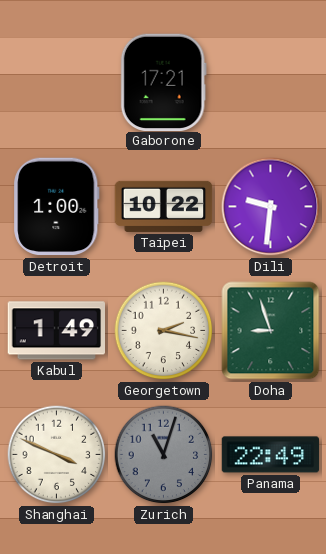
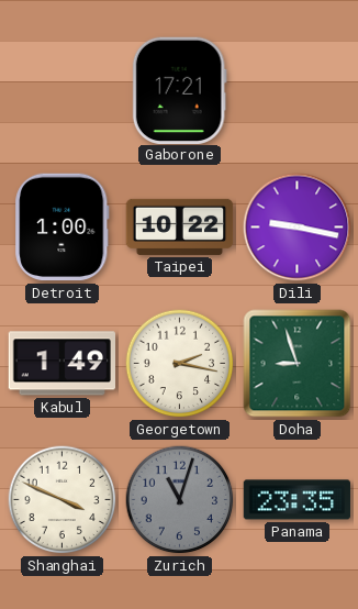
Dili: 9:31 -> 9:17 (298, 228)
Panama: 22:49 -> 23:35 (298, 500)
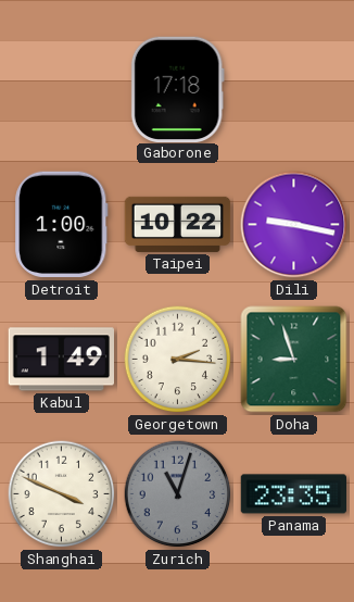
Gaborone: 17:21 -> 17:18 (177, 89)
Georgetown: 2:17 -> 2:16 (178, 360)
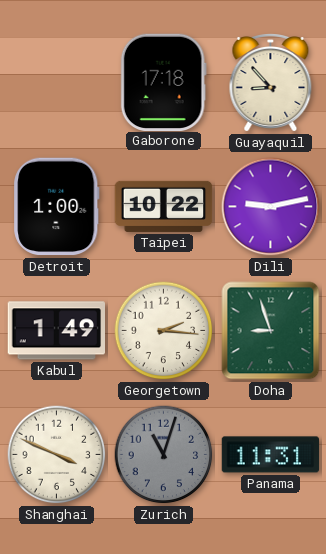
Guayaquil: none -> 8:53 (271, 83)
Dili: 9:17 -> 9:13 (271, 207)
Panama: 23:35 -> 11:31 (271, 455)
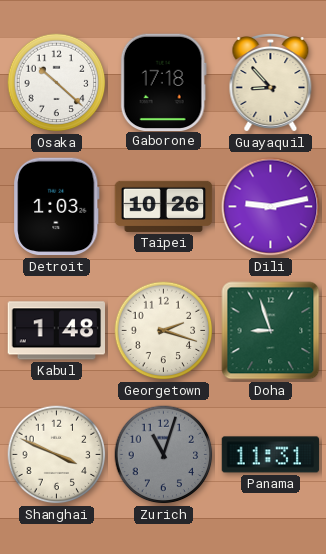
Osaka: none -> 10:22 (57, 83)
Detroit: 1:00 -> 1:03 (57, 207)
Taipei: 10:22 -> 10:26 (164, 206)
Kabul: 1:49 -> 1:48 (56, 331)
Georgetown: 2:16 -> 2:18 (164, 331)
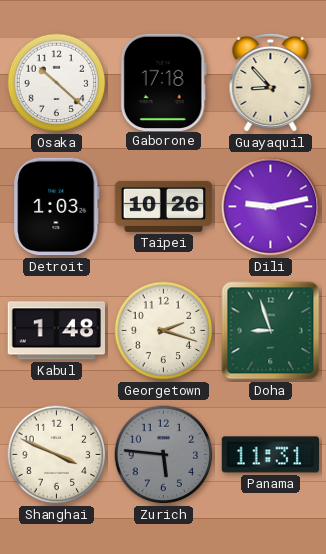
Zurich: 11:03 -> 5:46 (164, 455)
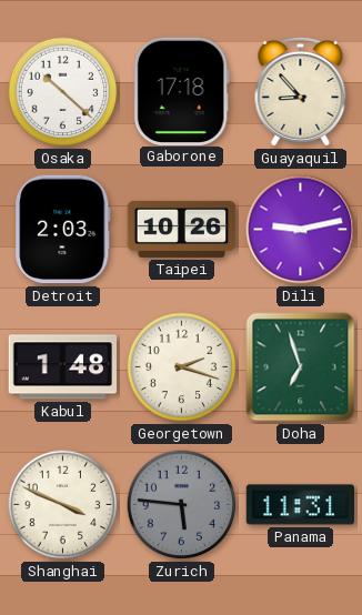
Detroit: 1:03 -> 2:03 (63, 230)
Doha: 8:57 -> 6:57 (301, 367)
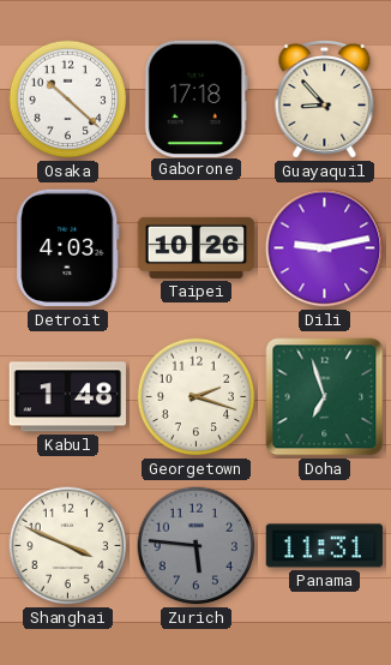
Detroit: 2:03 -> 4:03 (68, 248)
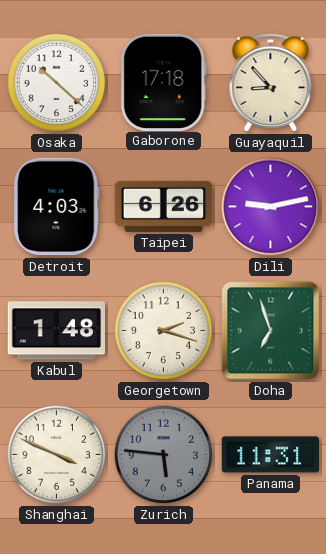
Taipei: 10:26 -> 6:26 (164, 206)
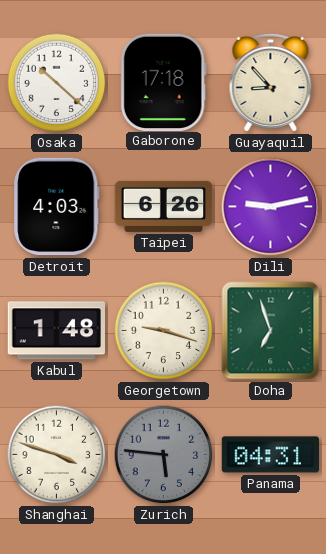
Georgetown: 2:18 -> 9:18 (164, 331)
Shanghai: 3:49 -> 3:48 (57, 455)
Panama: 11:31 -> 04:31 (271, 455)
